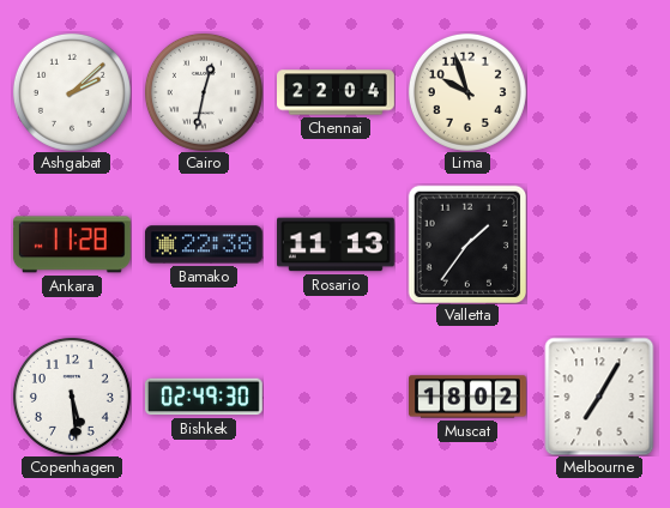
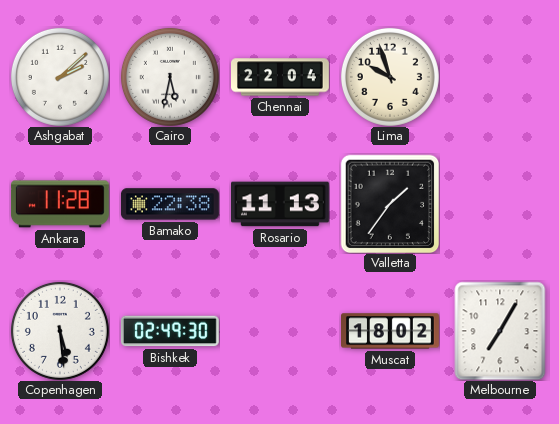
Cairo: 12:32 -> 5:32 (170, 77)
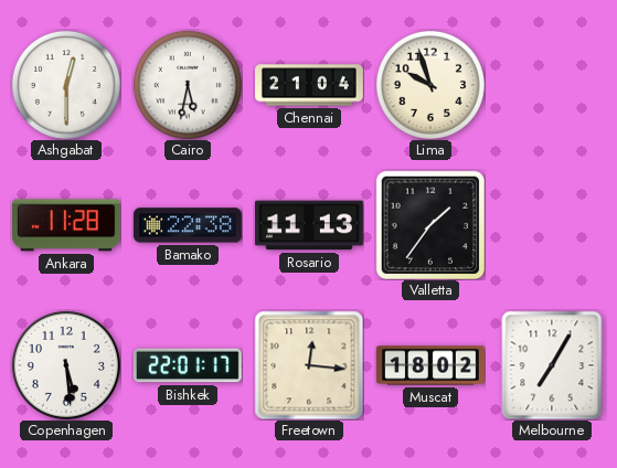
Ashgabat: 2:08 -> 12:30 (66, 85)
Chennai: 22:04 -> 21:04 (310, 85)
Bishkek: 02:49 -> 22:01 (188, 365)
Freetown: none -> 12:16 (309, 365)
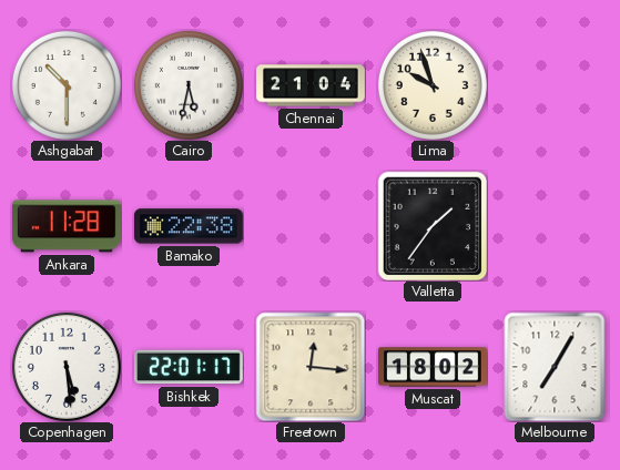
Ashgabat: 12:30 -> 10:30 (67, 85)
Rosario: 11:13 -> none (310, 225)
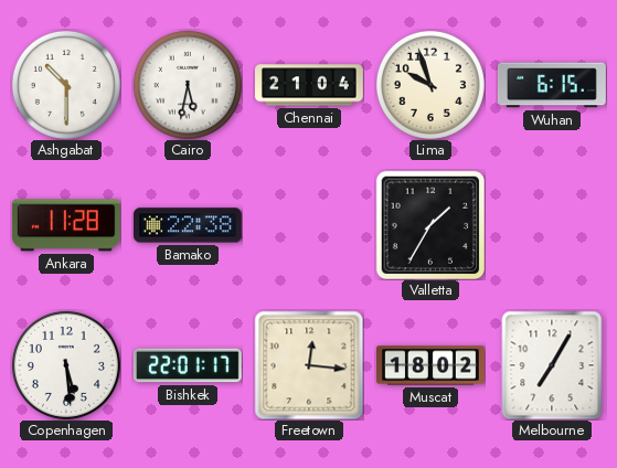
Wuhan: none -> 6:15 (552, 85)
Valletta: 1:36 -> 1:35 (430, 225)
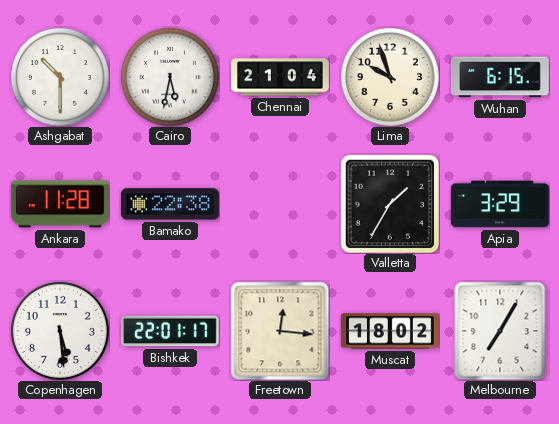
Apia: none -> 3:29 (500, 204)
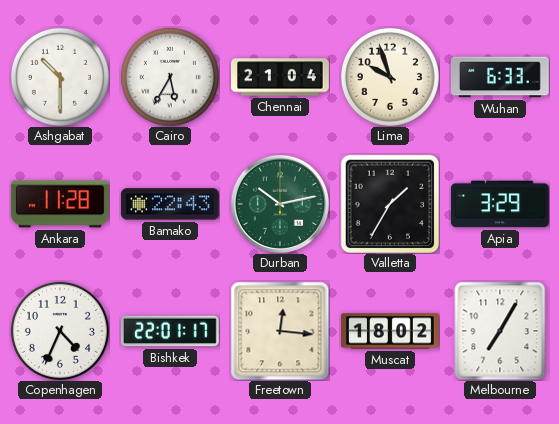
Cairo: 5:32 -> 5:35 (170, 77)
Wuhan: 6:15 -> 6:33 (500, 77)
Bamako: 22:38 -> 22:43 (170, 204)
Durban: none -> 10:13 (280, 204)
Copenhagen: 5:29 -> 4:34 (60, 331)
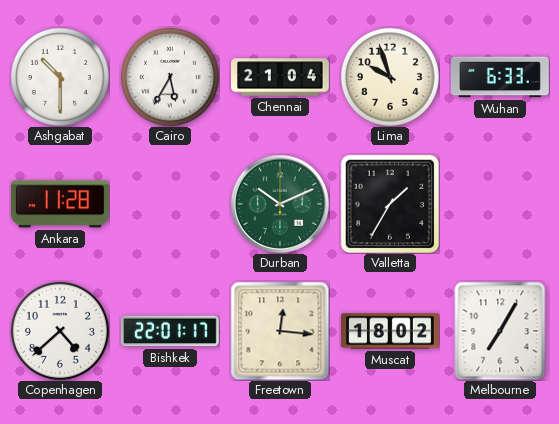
Bamako: 22:43 -> none (170, 204)
Durban: 10:13 -> 10:11 (280, 204)
Apia: 3:29 -> none (500, 204)
Copenhagen: 4:34 -> 4:38 (60, 331)
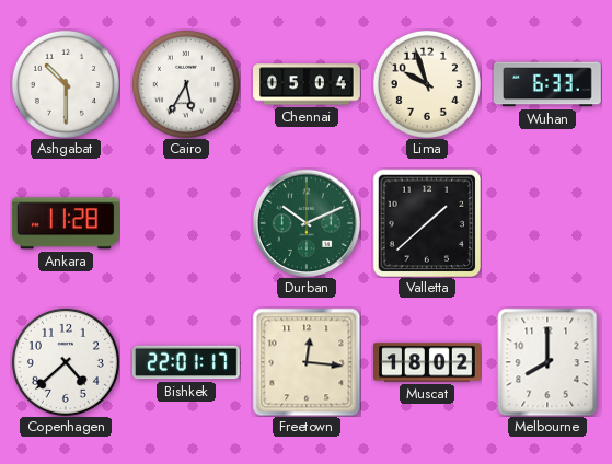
Chennai: 21:04 -> 05:04 (308, 84)
Valletta: 1:35 -> 1:38 (427, 223)
Melbourne: 7:05 -> 8:00 (547, 362)
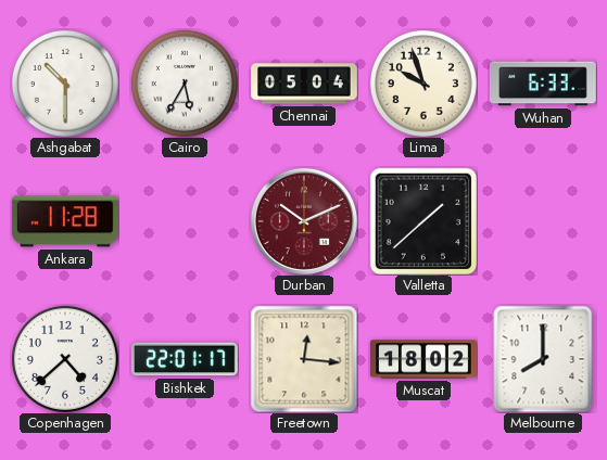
Durban dial: green -> burgundy (304, 221)
